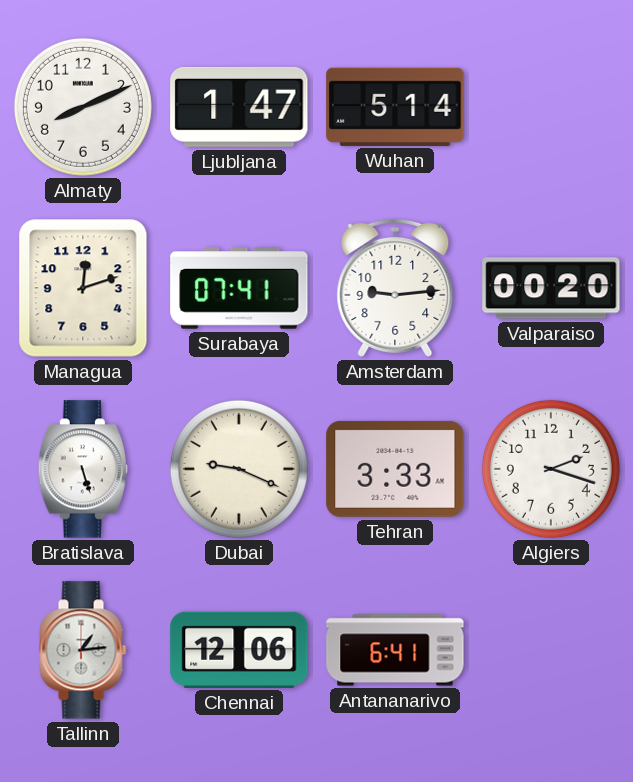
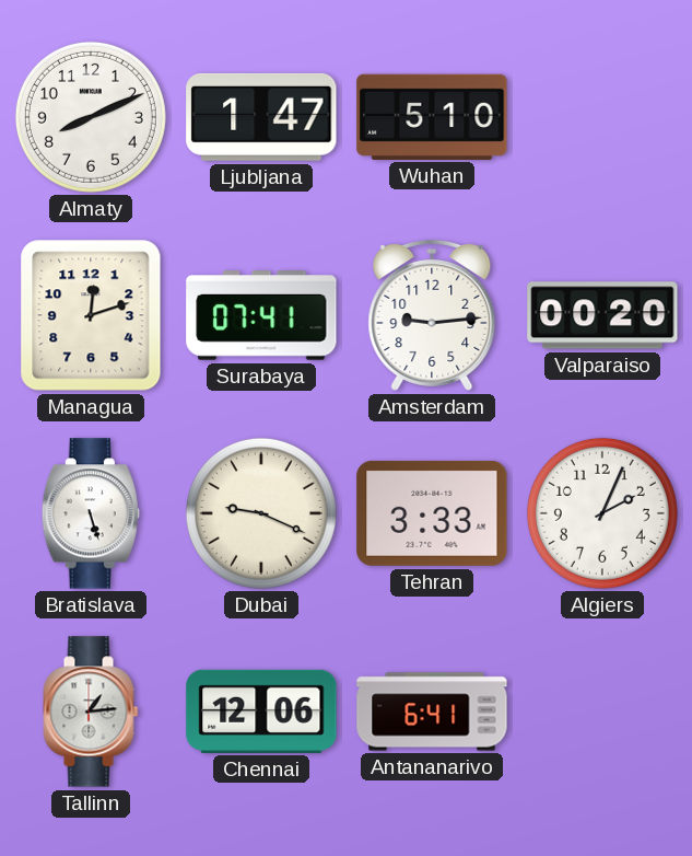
Wuhan: 5:14 -> 5:10 (432, 117)
Algiers: 2:18 -> 2:04 (602, 513)
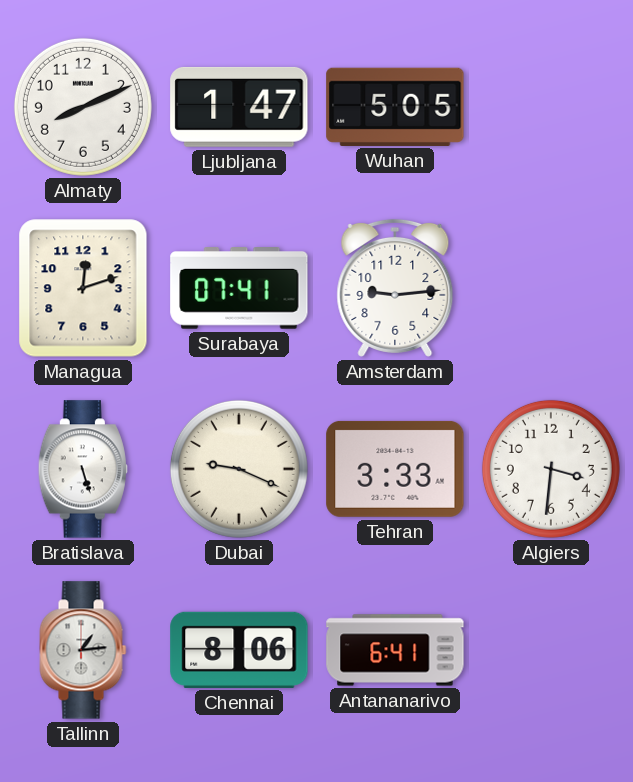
Wuhan: 5:10 -> 5:05 (395, 107)
Valparaiso: 00:20 -> none (602, 315)
Algiers: 2:04 -> 3:31 (551, 469)
Chennai: 12:06 -> 8:06 (239, 650)
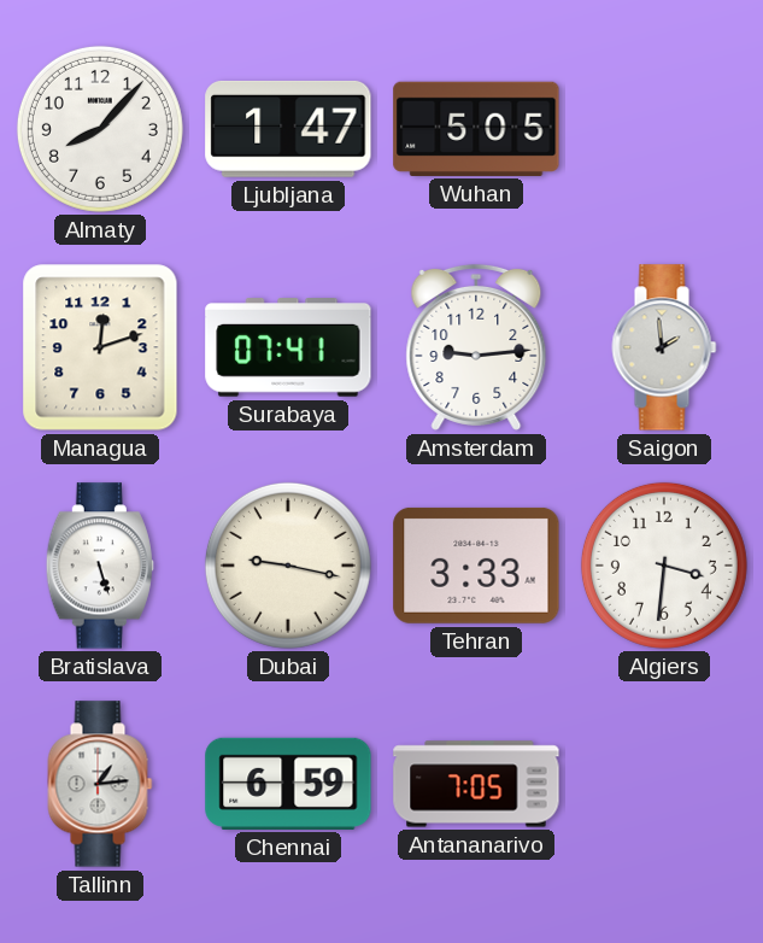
Almaty: 8:11 -> 8:07 (100, 129)
Saigon: none -> 1:59 (664, 347)
Dubai: 9:19 -> 9:17 (288, 566)
Chennai: 8:06 -> 6:59 (288, 784)
Antananarivo: 6:41 -> 7:05 (476, 784)
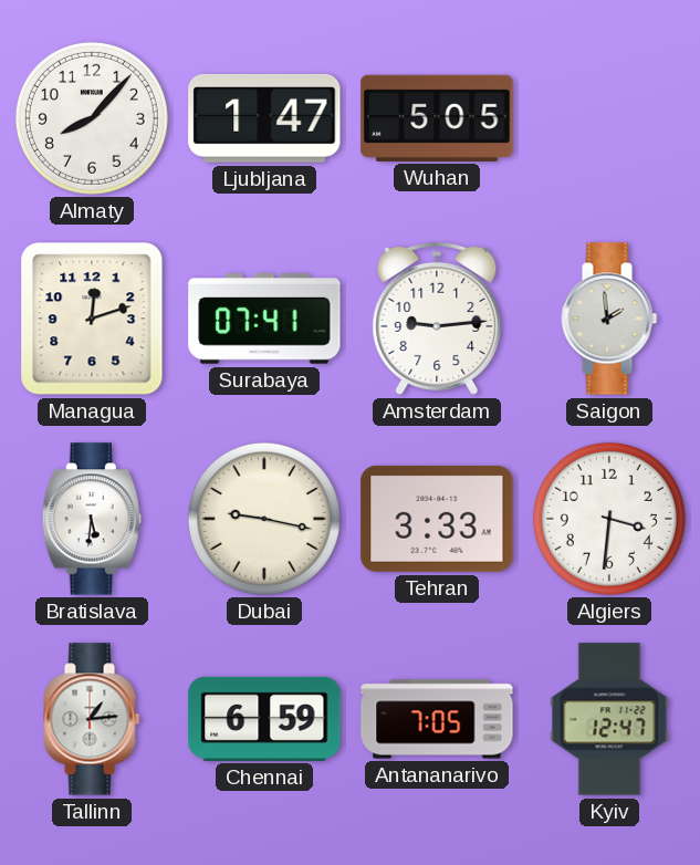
Bratislava: 5:27 -> 5:31 (92, 519)
Kyiv: none -> 12:47 (609, 719)
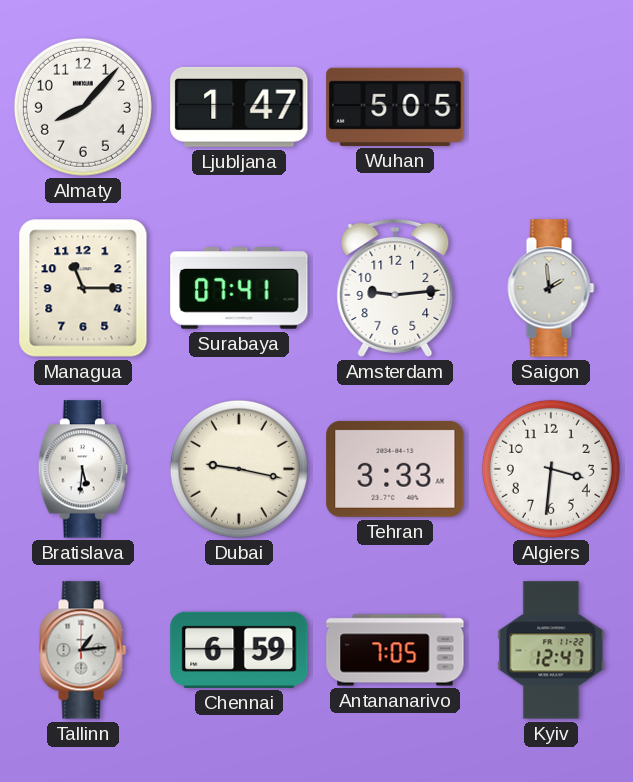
Managua: 12:12 -> 11:15 (83, 288)
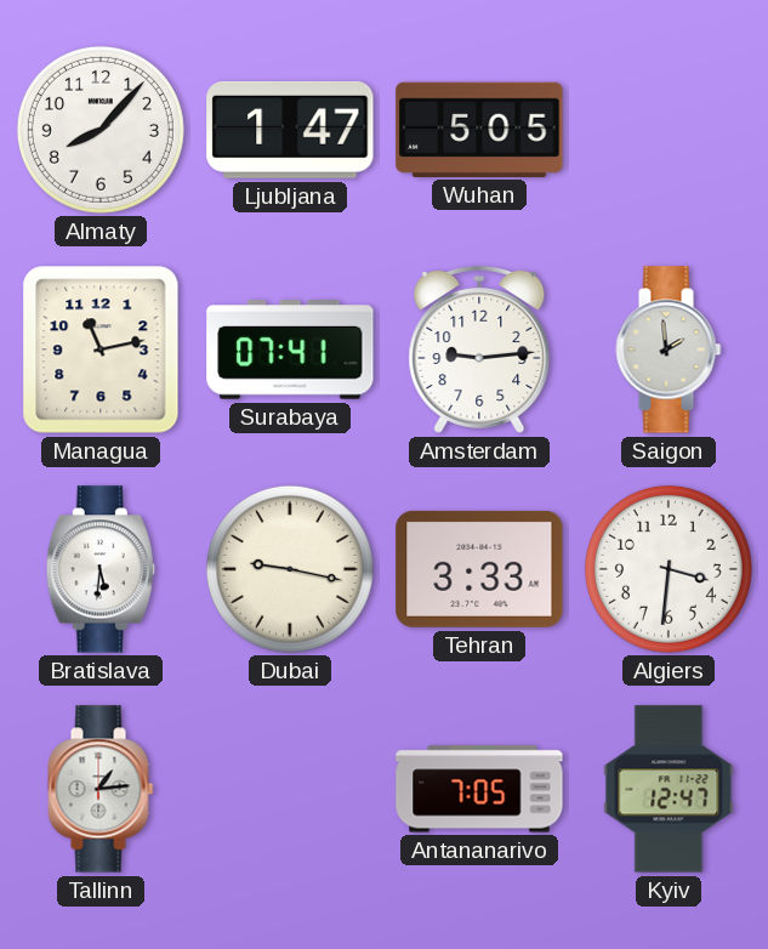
Managua: 11:15 -> 11:13 (101, 350)
Chennai: 6:59 -> none (239, 650)
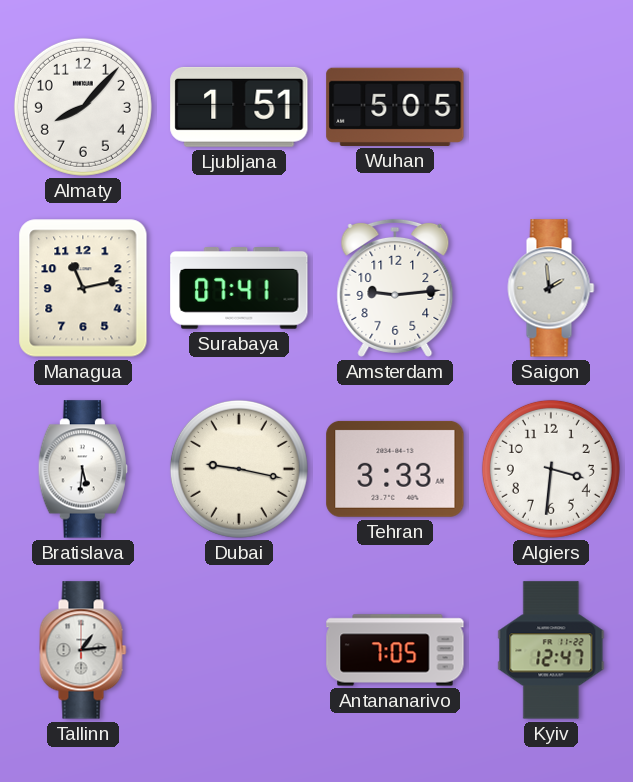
Ljubljana: 1:47 -> 1:51 (239, 107)
